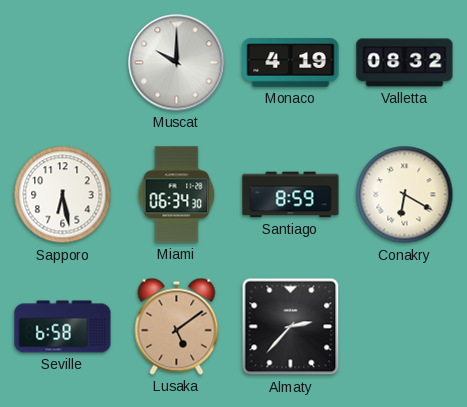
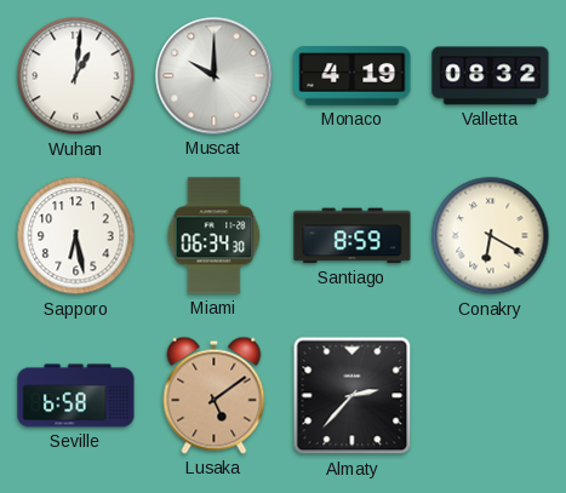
Wuhan: none -> 1:01 (76, 76)
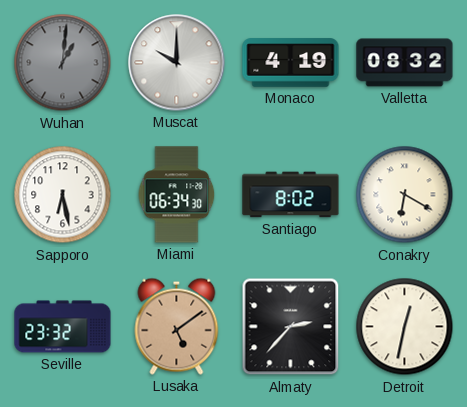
Wuhan dial: white -> grey (63, 63)
Santiago: 8:59 -> 8:02 (291, 195)
Seville: 6:58 -> 23:32 (63, 327)
Detroit: none -> 12:32 (405, 327)
